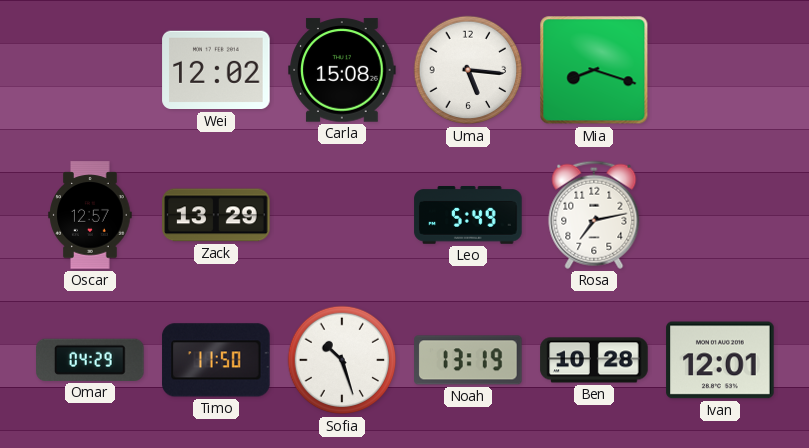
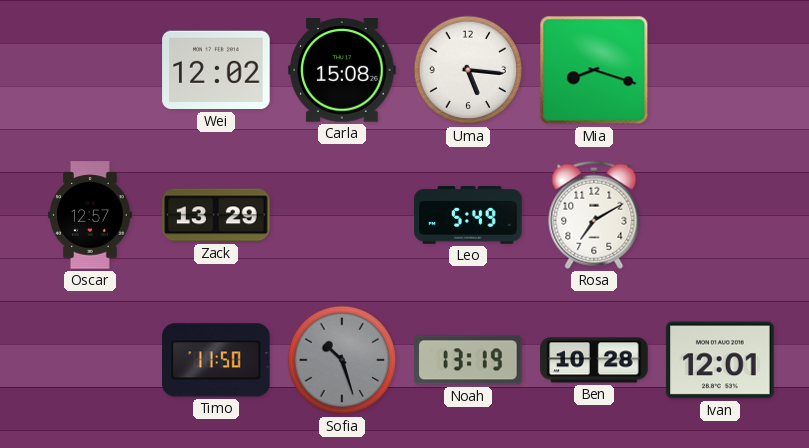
Rosa: 7:13 -> 7:10 (594, 215)
Omar: 04:29 -> none (90, 360)
Sofia dial: white -> grey (342, 360)
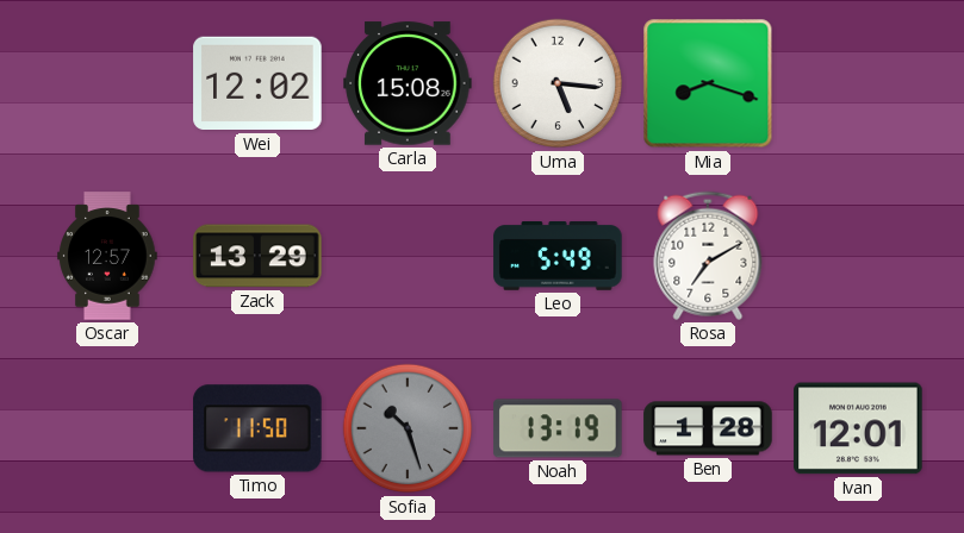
Ben: 10:28 -> 1:28 (708, 428)
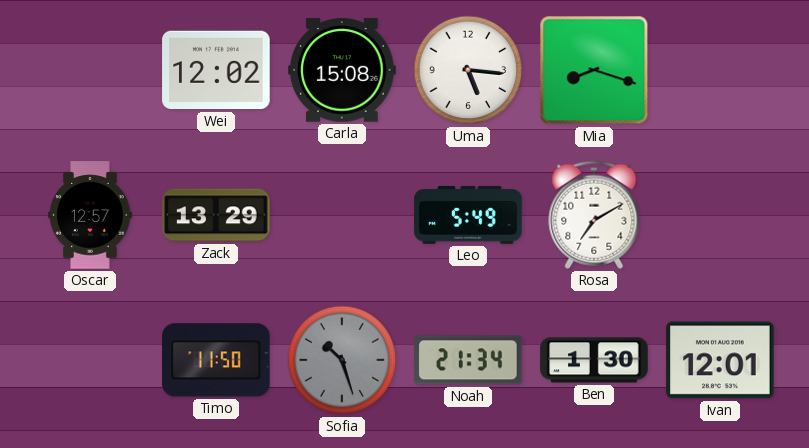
Noah: 13:19 -> 21:34 (468, 360)
Ben: 1:28 -> 1:30 (594, 360)
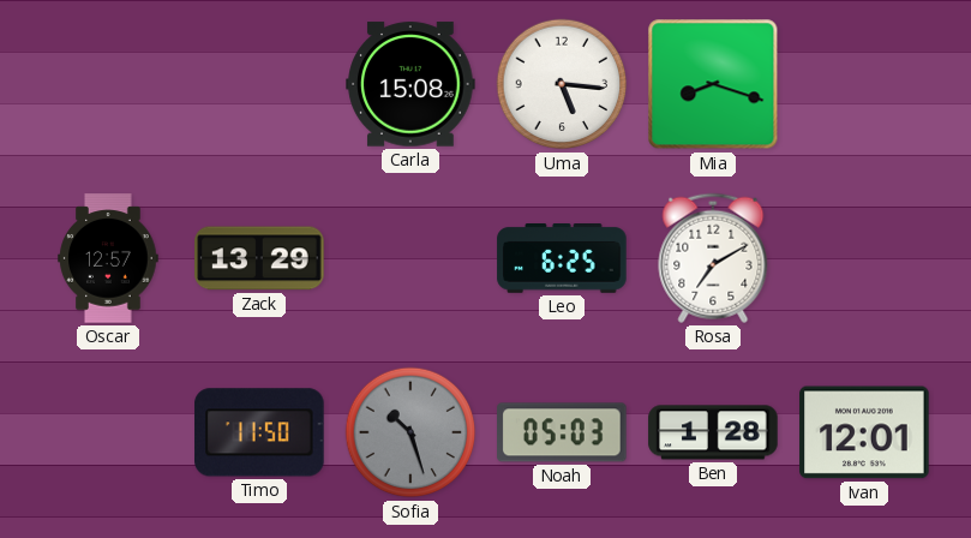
Wei: 12:02 -> none (216, 70)
Leo: 5:49 -> 6:25 (562, 259)
Noah: 21:34 -> 05:03 (562, 432)
Ben: 1:30 -> 1:28 (713, 432)
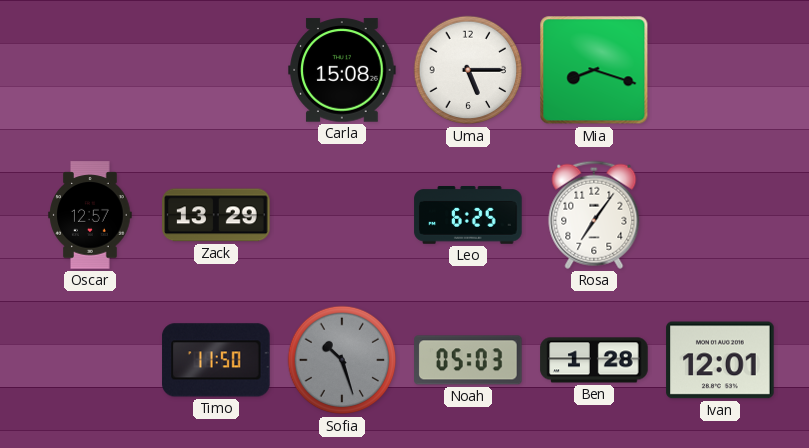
Uma: 5:16 -> 5:15 (468, 70)
Rosa: 7:10 -> 7:06 (594, 215)
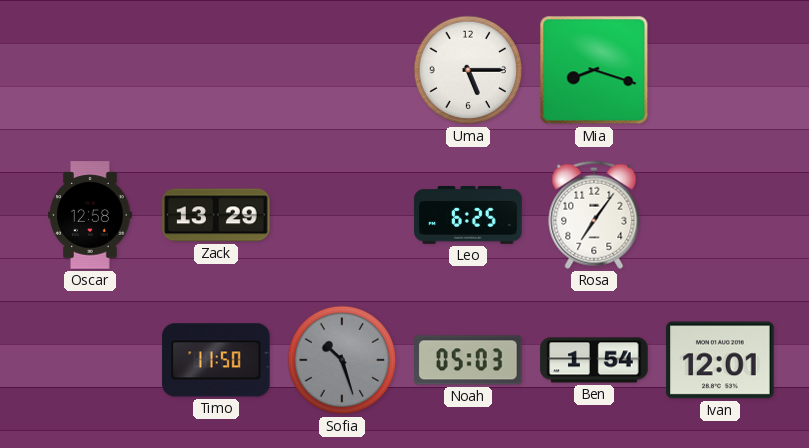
Carla: 15:08 -> none (342, 70)
Oscar: 12:57 -> 12:58 (90, 215)
Ben: 1:28 -> 1:54 (594, 360)
